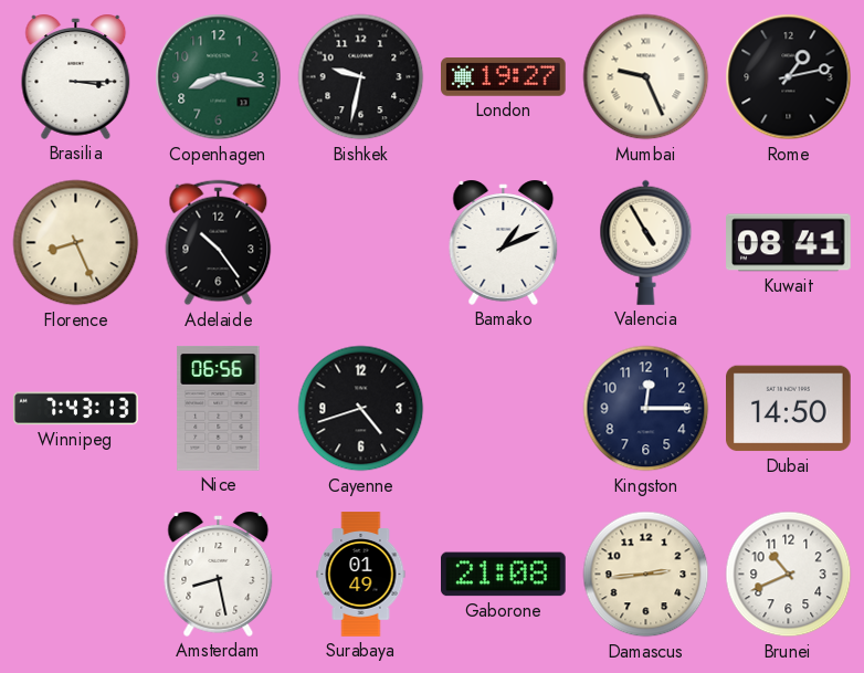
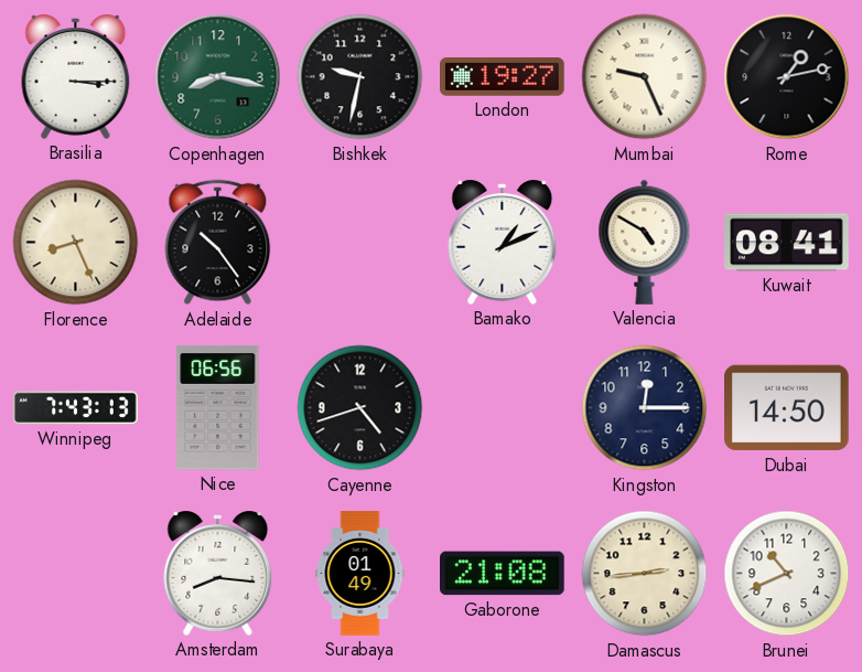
Valencia: 4:55 -> 4:50 (645, 242)
Amsterdam: 8:28 -> 8:16 (218, 573)
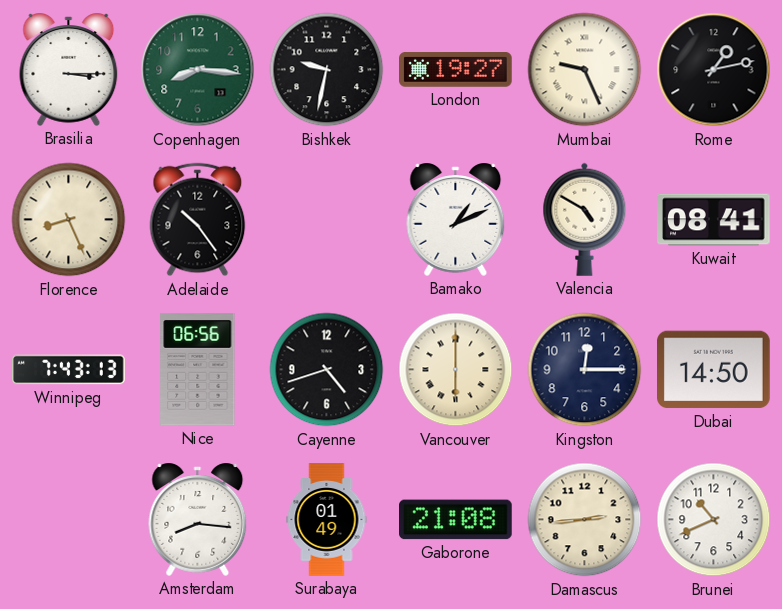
Copenhagen: 8:17 -> 8:16 (198, 70)
Vancouver: none -> 6:00 (456, 370)
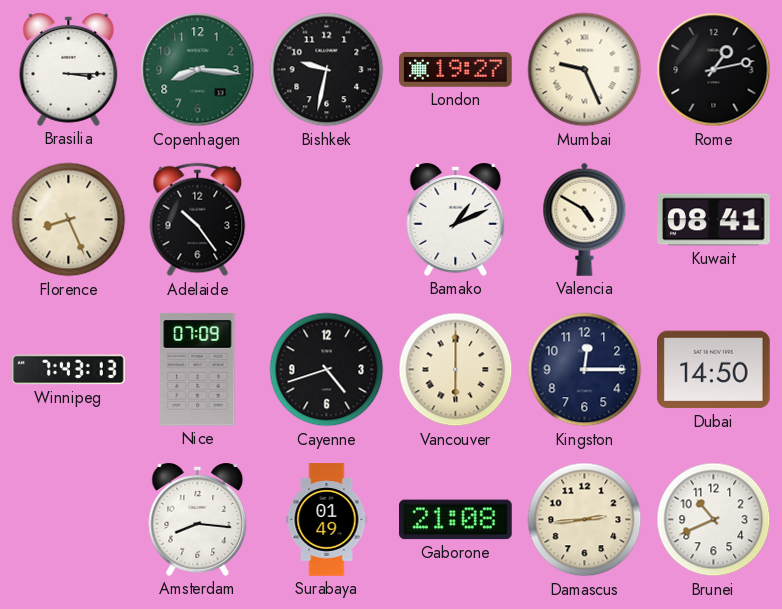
Nice: 06:56 -> 07:09 (198, 369)
